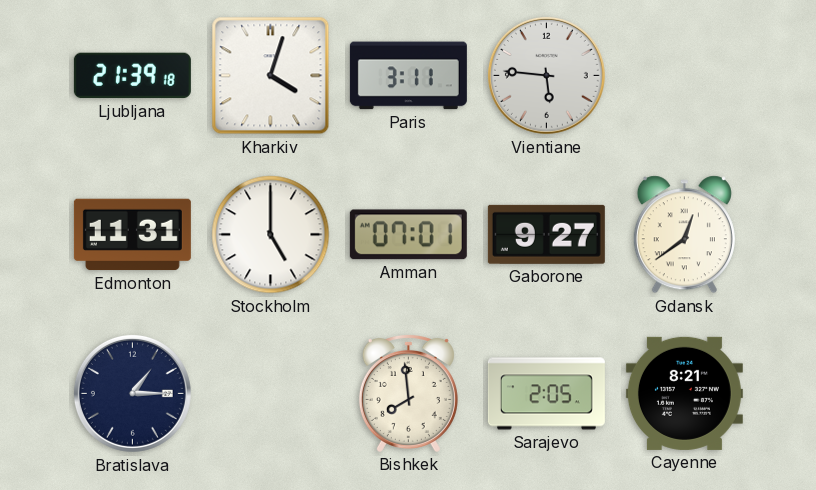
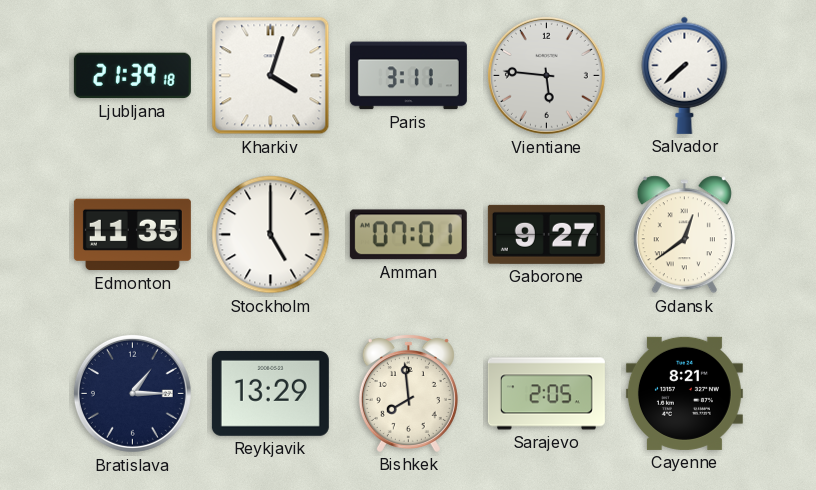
Salvador: none -> 7:38 (685, 75)
Edmonton: 11:31 -> 11:35 (132, 235)
Reykjavik: none -> 13:29 (270, 393)
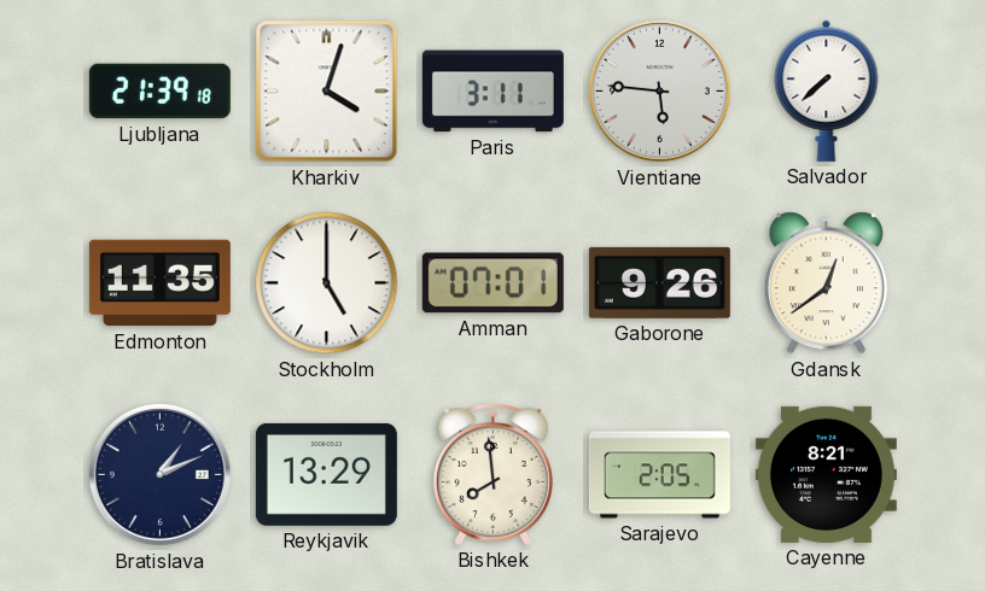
Gaborone: 9:27 -> 9:26 (659, 282)
Bratislava: 1:15 -> 1:11 (159, 474)
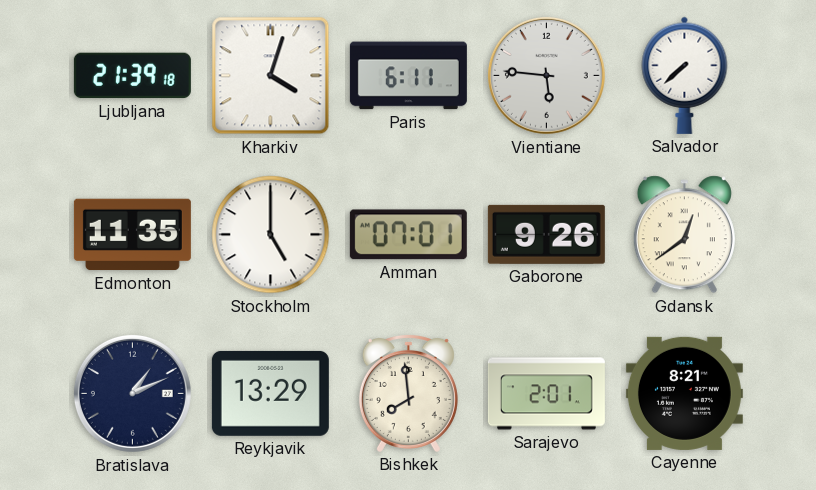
Paris: 3:11 -> 6:11 (408, 76)
Sarajevo: 2:05 -> 2:01 (546, 394)
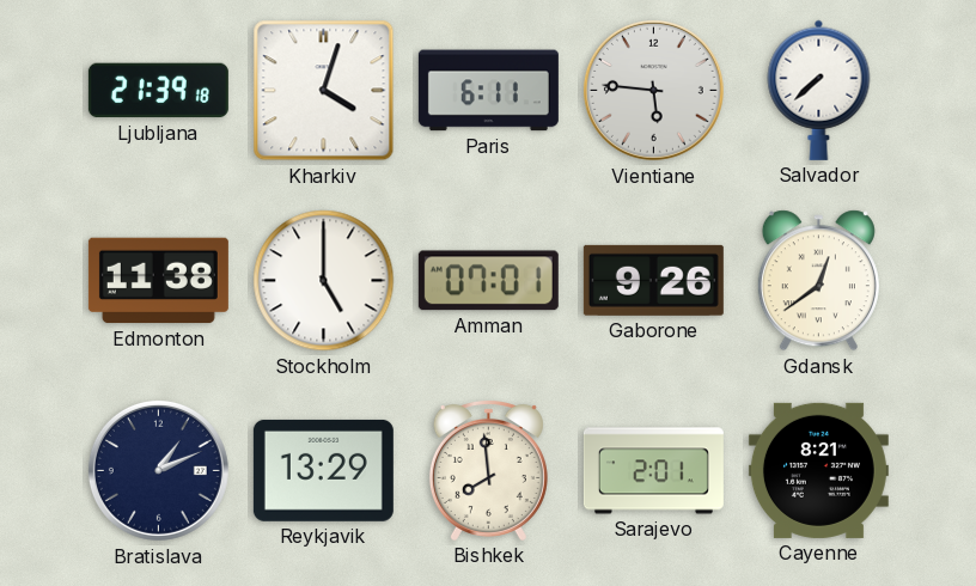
Edmonton: 11:35 -> 11:38 (158, 281)
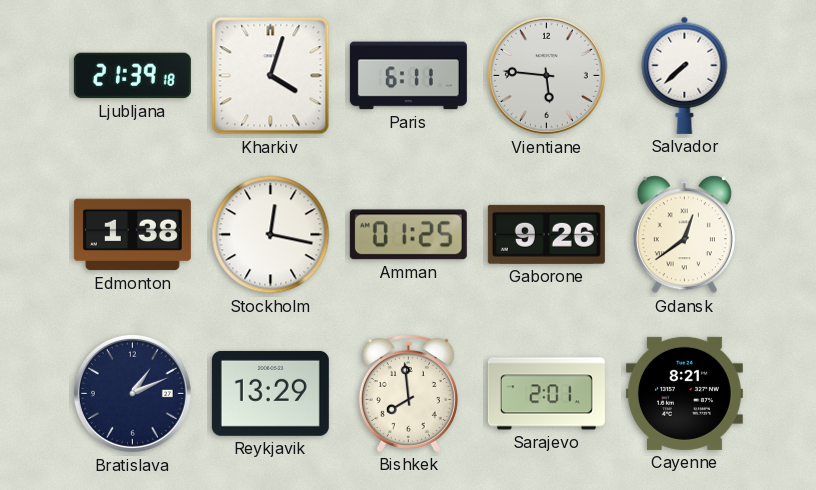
Edmonton: 11:38 -> 1:38 (132, 235)
Stockholm: 5:00 -> 12:17 (271, 235)
Amman: 07:01 -> 01:25 (408, 235)
